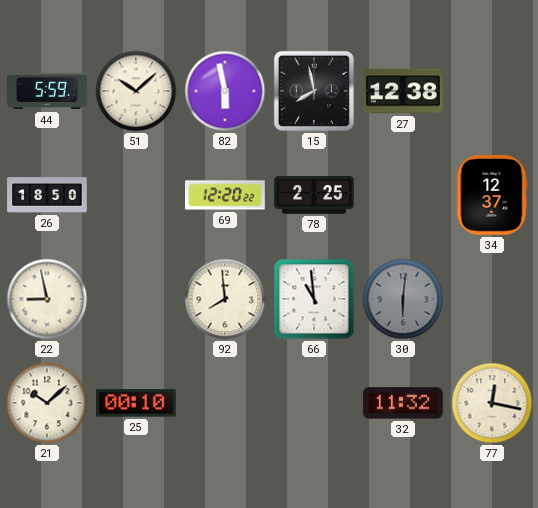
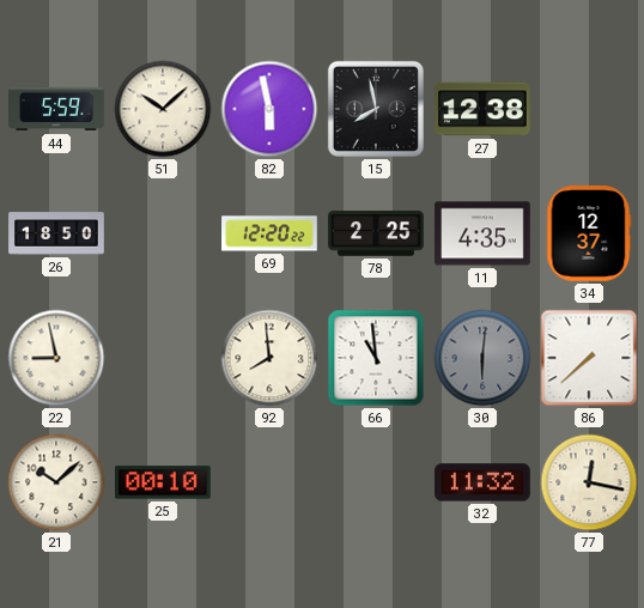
11: none -> 4:35 (482, 233)
86: none -> 7:38 (589, 358)
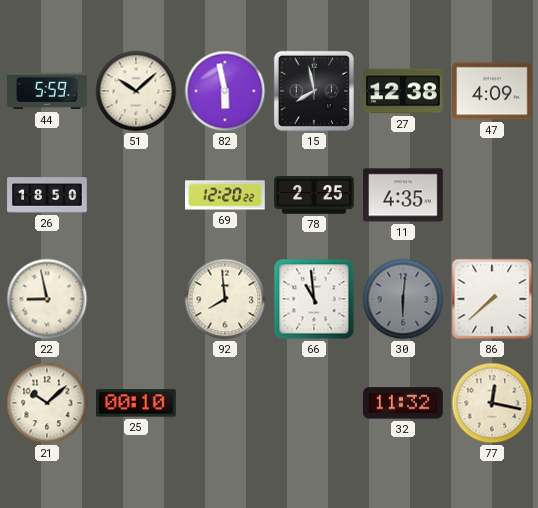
47: none -> 4:09 (492, 91)
34: 12:37 -> none (589, 233)
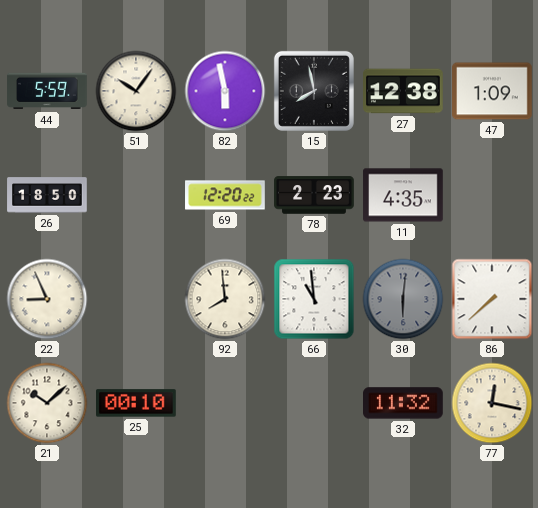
51: 10:08 -> 10:06 (136, 91)
47: 4:09 -> 1:09 (492, 91)
78: 2:25 -> 2:23 (314, 195)
22: 8:58 -> 8:56 (47, 299)
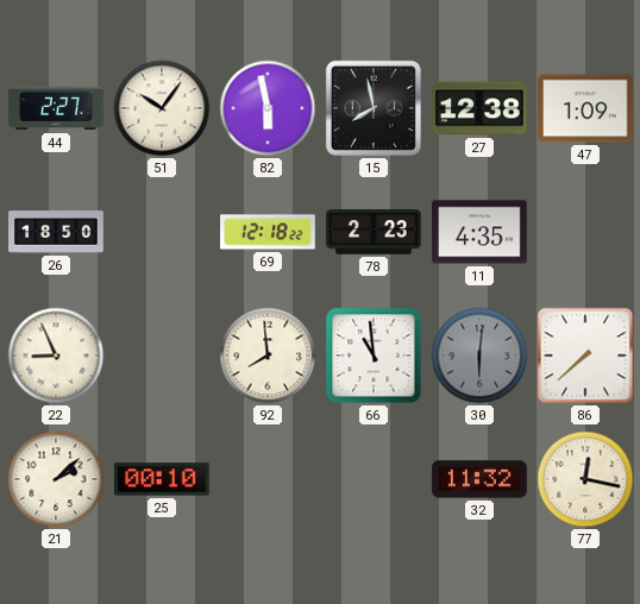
44: 5:59 -> 2:27 (56, 108)
69: 12:20 -> 12:18 (268, 232)
21: 10:08 -> 2:08 (56, 479)
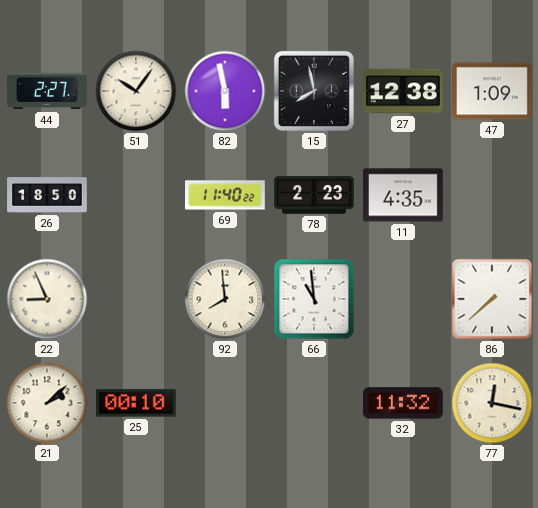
69: 12:18 -> 11:40 (225, 195)
30: 6:01 -> none (479, 356)
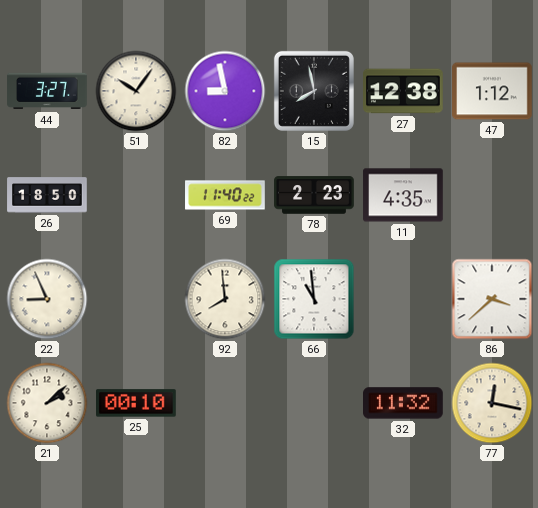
44: 2:27 -> 3:27 (47, 91)
82: 5:58 -> 8:58 (225, 91)
47: 1:09 -> 1:12 (492, 91)
86: 7:38 -> 3:38 (492, 299)
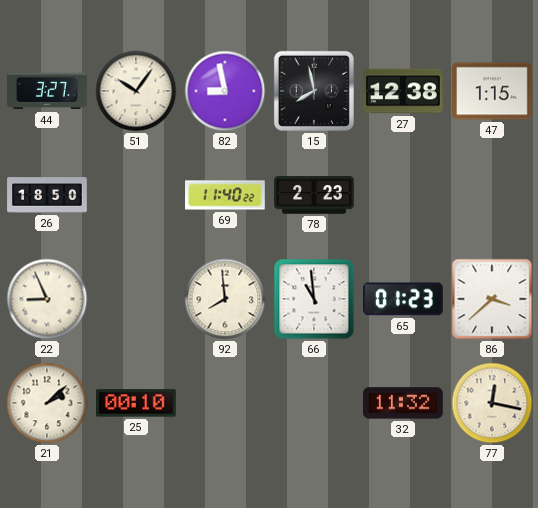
47: 1:12 -> 1:15 (492, 91)
11: 4:35 -> none (403, 195)
65: none -> 01:23 (404, 299)
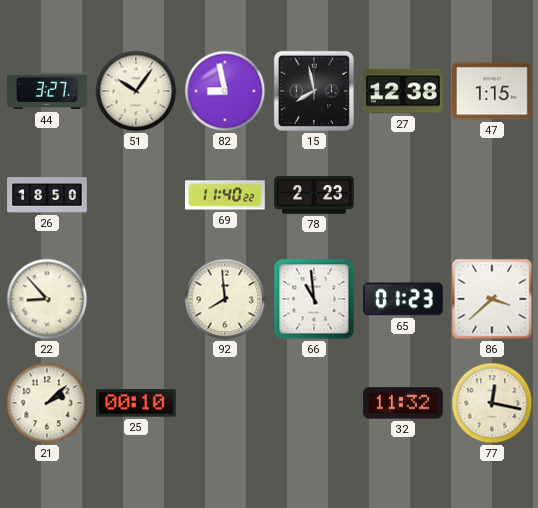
22: 8:56 -> 8:53 (47, 299)
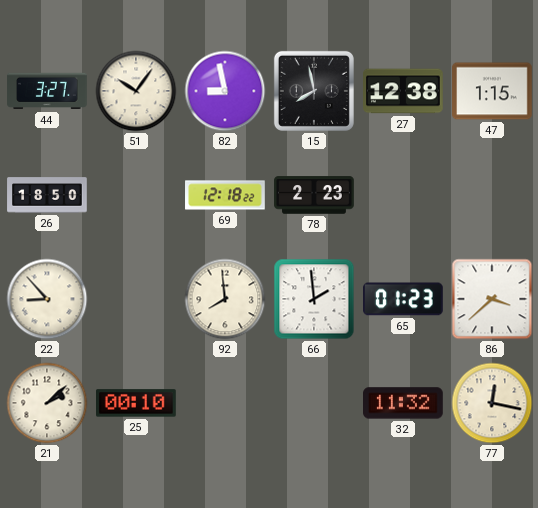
69: 11:40 -> 12:18 (225, 195)
66: 10:59 -> 1:59 (314, 299)
